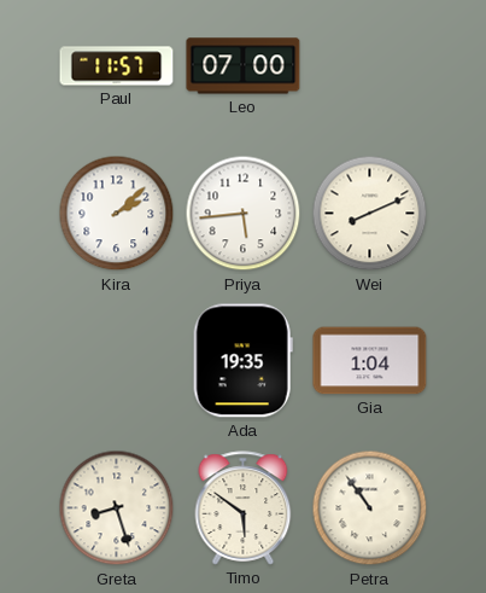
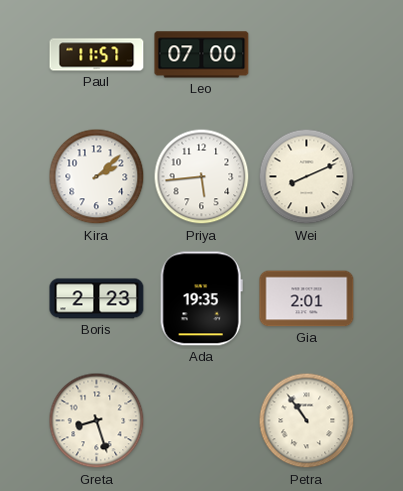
Boris: none -> 2:23 (97, 299)
Gia: 1:04 -> 2:01 (307, 299)
Timo: 5:51 -> none (244, 508)
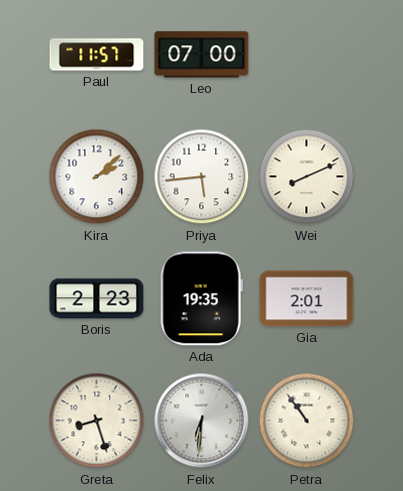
Felix: none -> 6:31 (202, 421)
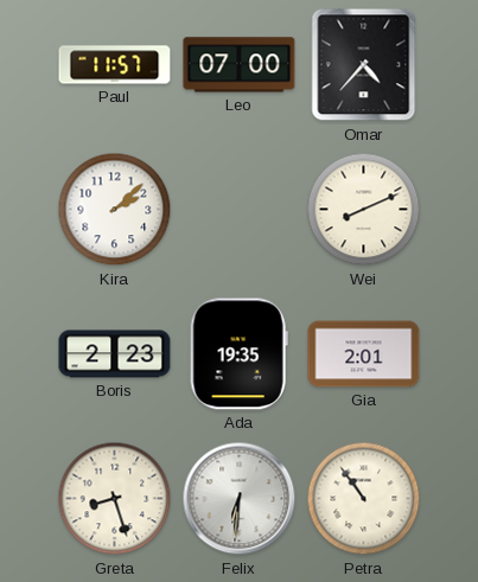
Omar: none -> 4:37 (364, 65)
Priya: 5:44 -> none (202, 177)
